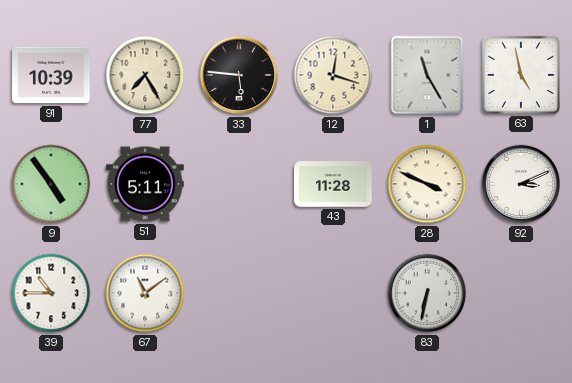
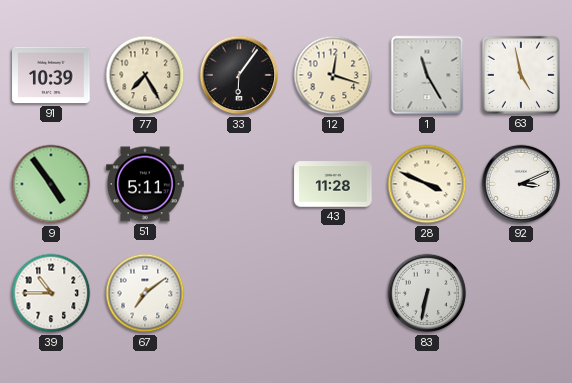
33: 5:46 -> 6:06 (239, 75)
67: 11:09 -> 7:09 (145, 293)
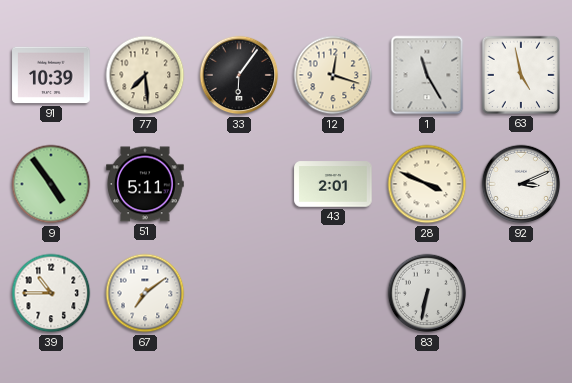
77: 7:25 -> 7:29 (145, 75)
43: 11:28 -> 2:01 (333, 184)
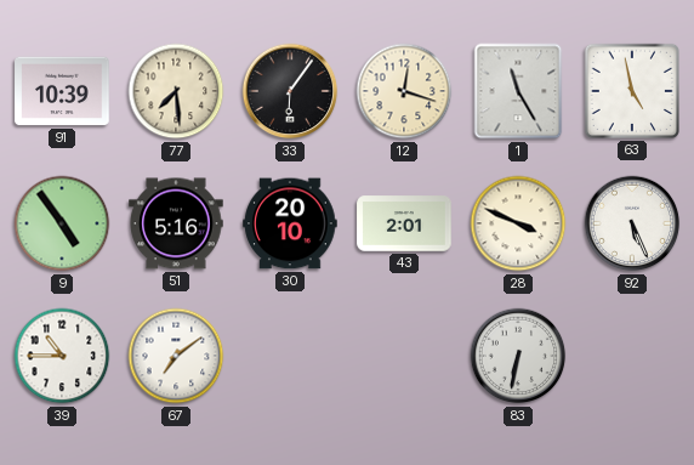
51: 5:11 -> 5:16 (176, 223)
30: none -> 20:10 (290, 223)
92: 3:11 -> 5:26 (632, 223)
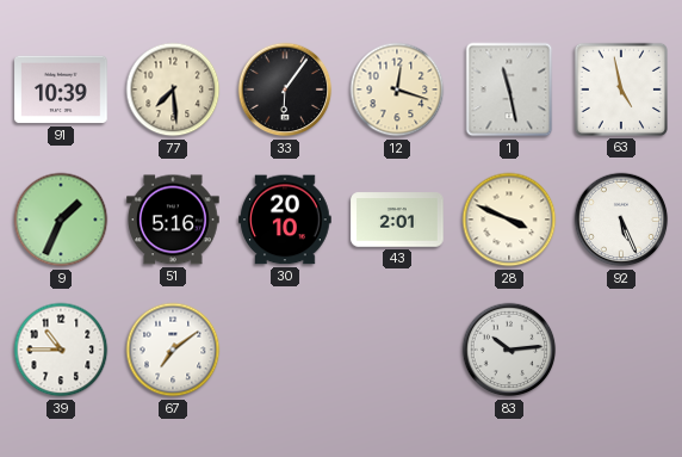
1: 11:25 -> 11:28 (509, 89)
9: 4:54 -> 1:34 (61, 220)
83: 6:32 -> 10:14 (509, 350)
